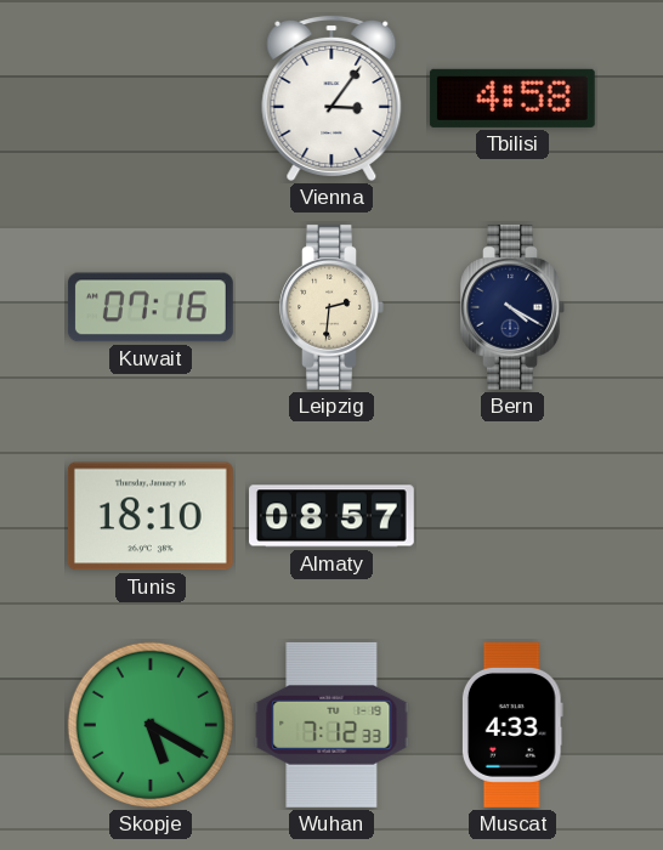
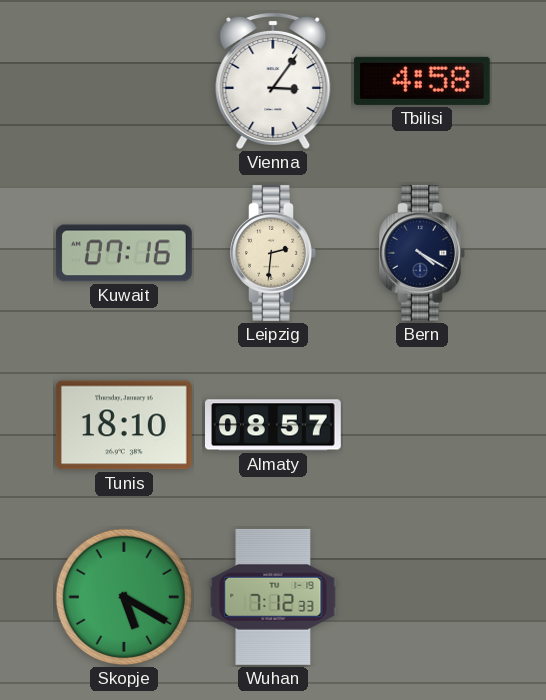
Muscat: 4:33 -> none (512, 725)
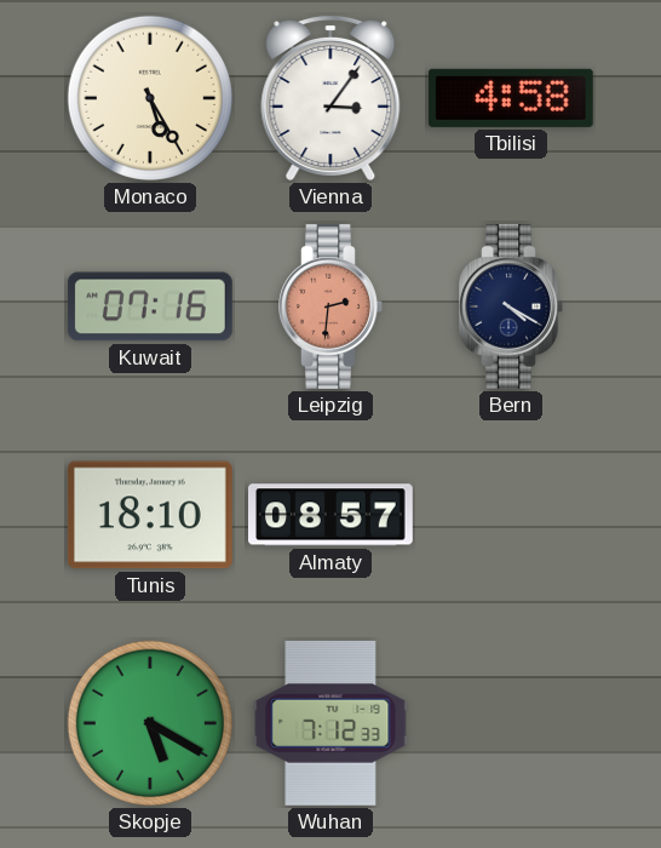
Monaco: none -> 5:25 (150, 98)
Leipzig dial: cream -> salmon (330, 306)
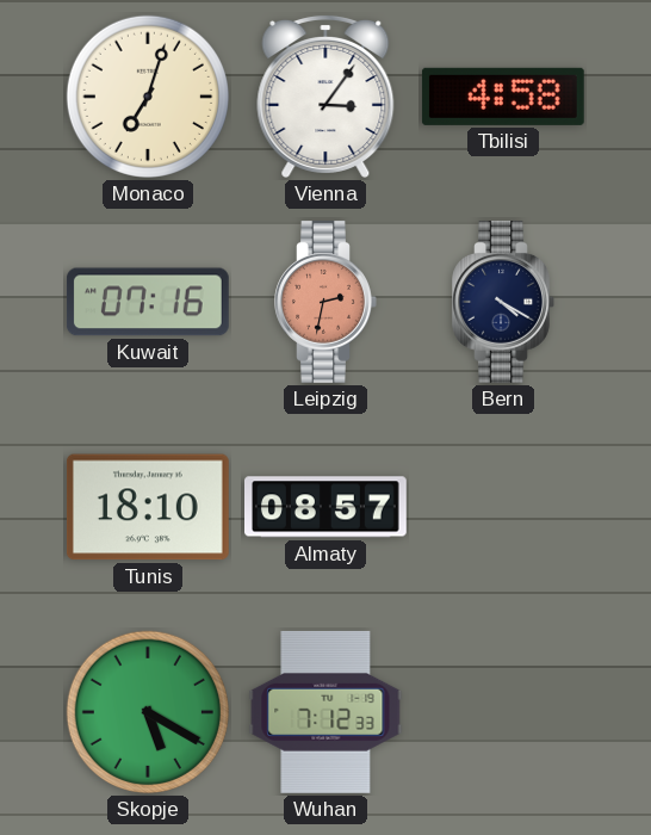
Monaco: 5:25 -> 7:03 (148, 97)
Leipzig: 2:31 -> 2:32 (325, 302)
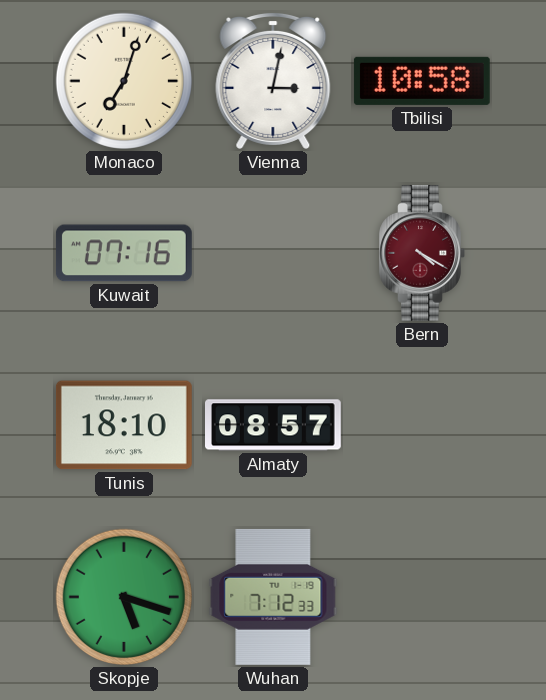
Vienna: 3:06 -> 3:02 (273, 80)
Tbilisi: 4:58 -> 10:58 (422, 81)
Leipzig: 2:32 -> none (325, 302)
Bern dial: navy -> burgundy (422, 253)
Skopje: 5:20 -> 5:18 (124, 597)
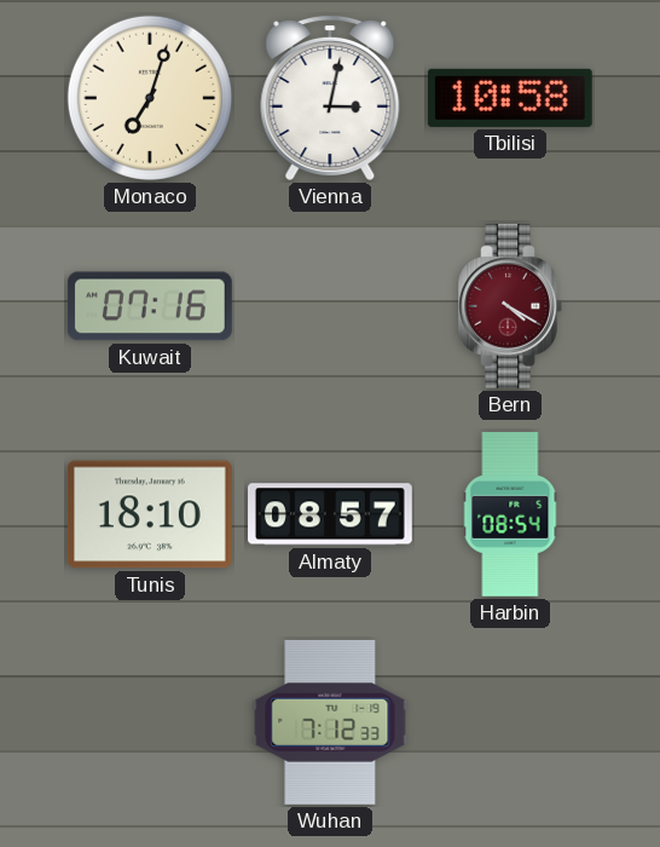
Harbin: none -> 08:54 (510, 515)
Skopje: 5:18 -> none (124, 597)
